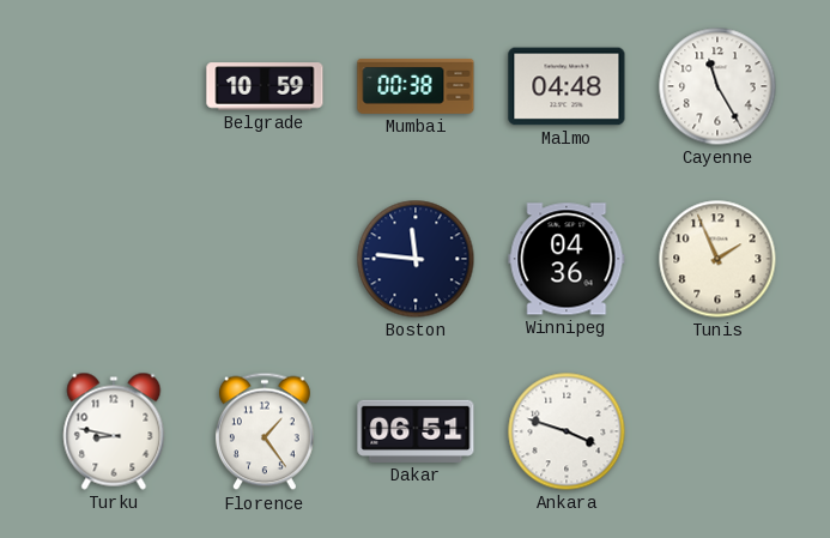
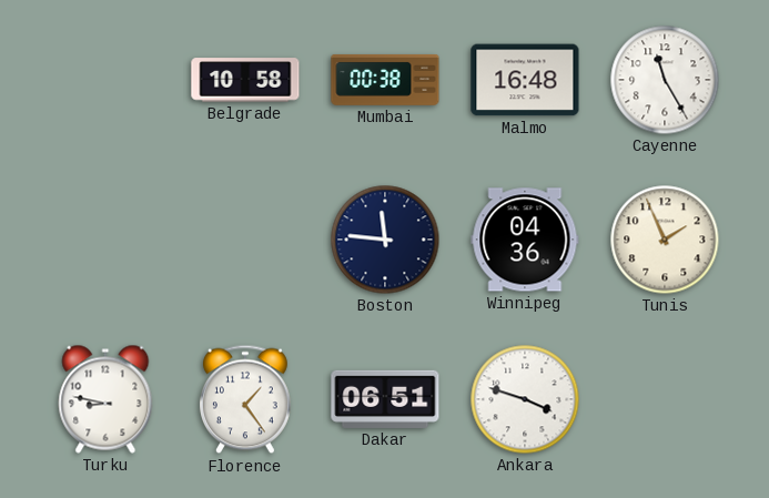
Belgrade: 10:59 -> 10:58 (245, 80)
Malmo: 04:48 -> 16:48 (525, 80)
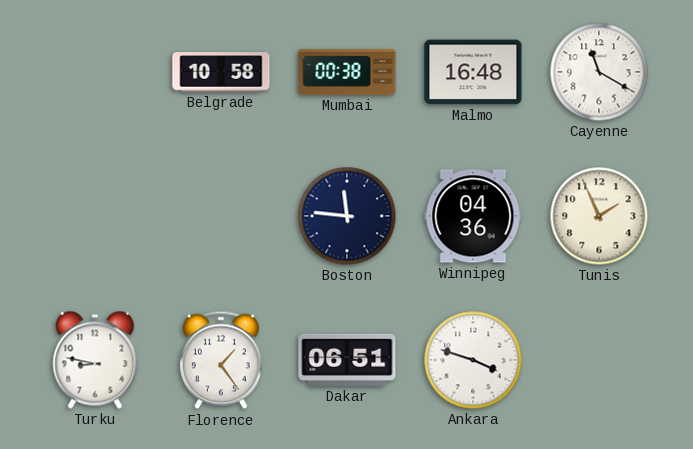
Cayenne: 11:25 -> 11:20 (599, 72)
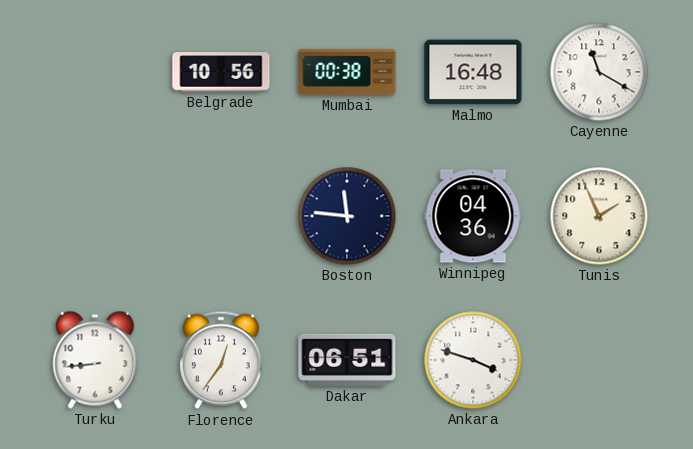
Belgrade: 10:58 -> 10:56 (221, 72)
Turku: 8:47 -> 8:44 (95, 360)
Florence: 1:24 -> 12:36 (221, 360)
